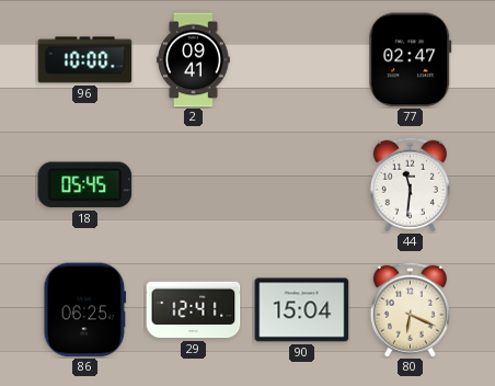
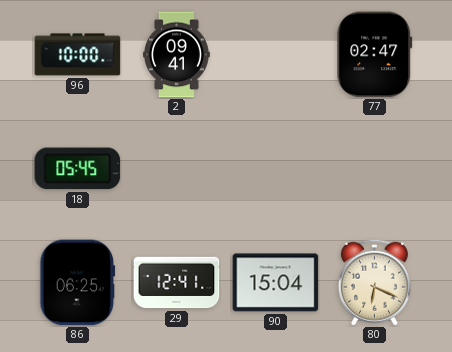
44: 11:31 -> none (410, 184)
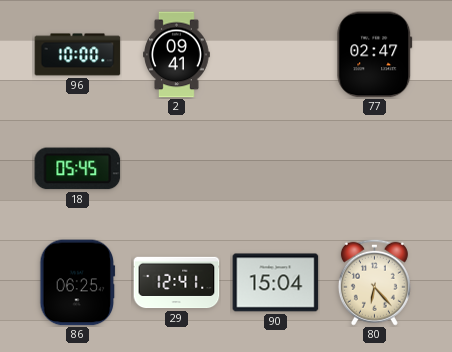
80: 6:19 -> 6:23 (374, 282)
